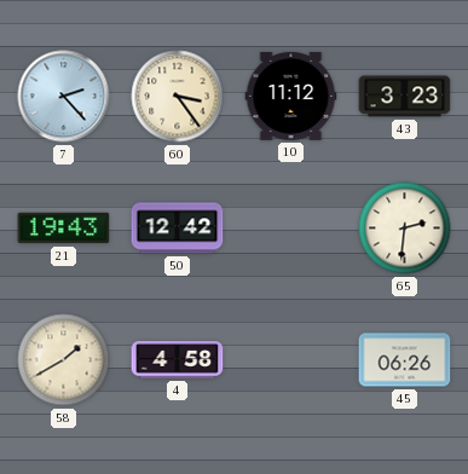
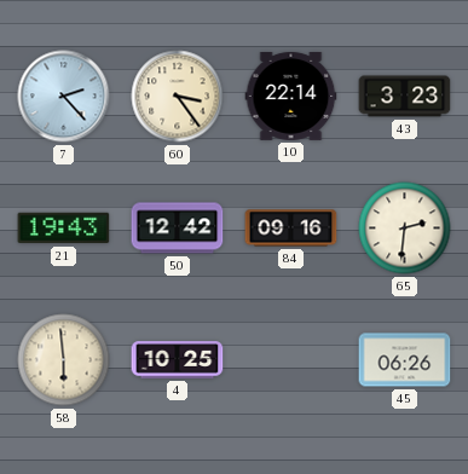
10: 11:12 -> 22:14 (291, 96)
84: none -> 09:16 (291, 229)
58: 1:40 -> 5:59 (64, 360)
4: 4:58 -> 10:25 (178, 360)
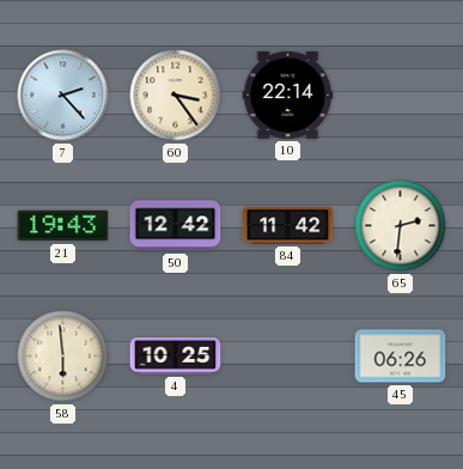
43: 3:23 -> none (405, 97)
84: 09:16 -> 11:42 (288, 226)
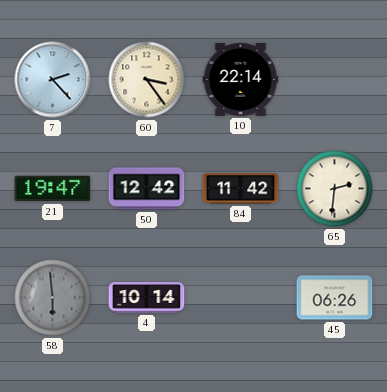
21: 19:43 -> 19:47 (53, 189)
58 dial: cream -> grey (53, 298)
4: 10:25 -> 10:14 (147, 298)
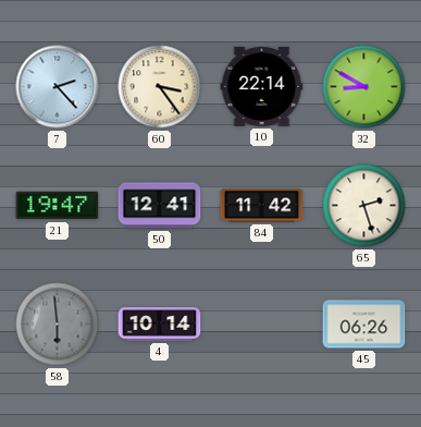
32: none -> 8:50 (364, 87)
50: 12:42 -> 12:41 (160, 206)
65: 2:31 -> 2:27 (364, 206)
